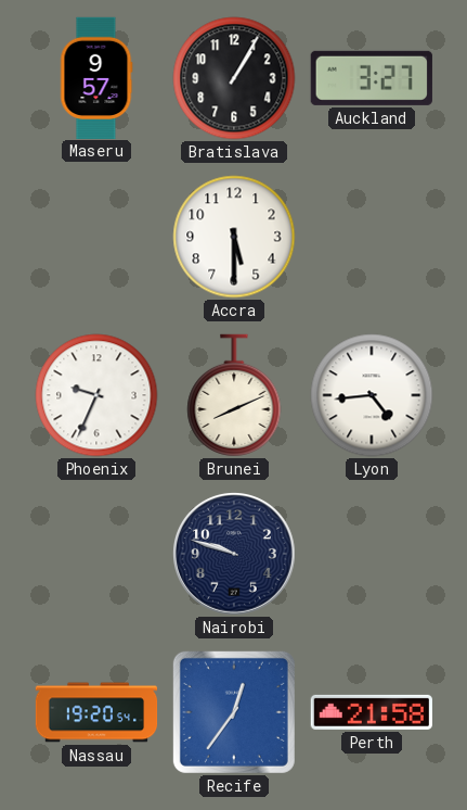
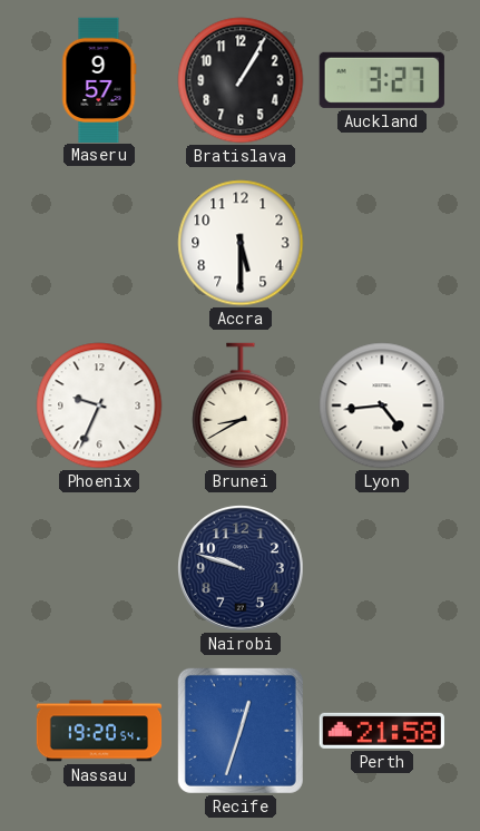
Brunei: 8:11 -> 8:40 (241, 405)
Recife: 12:36 -> 12:33 (241, 731)
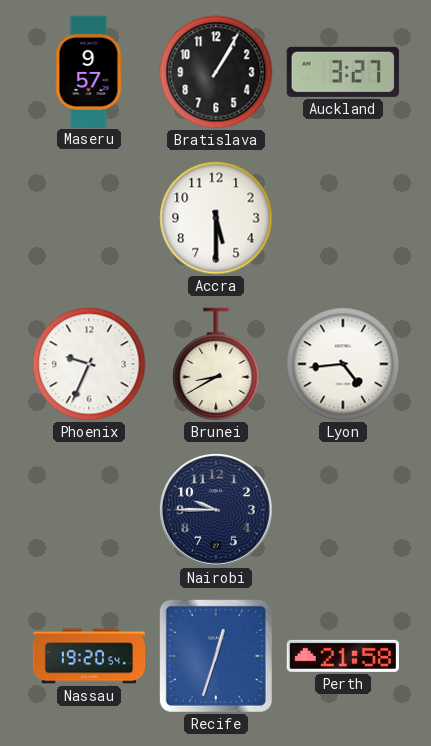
Nairobi: 9:48 -> 9:45 (217, 511)
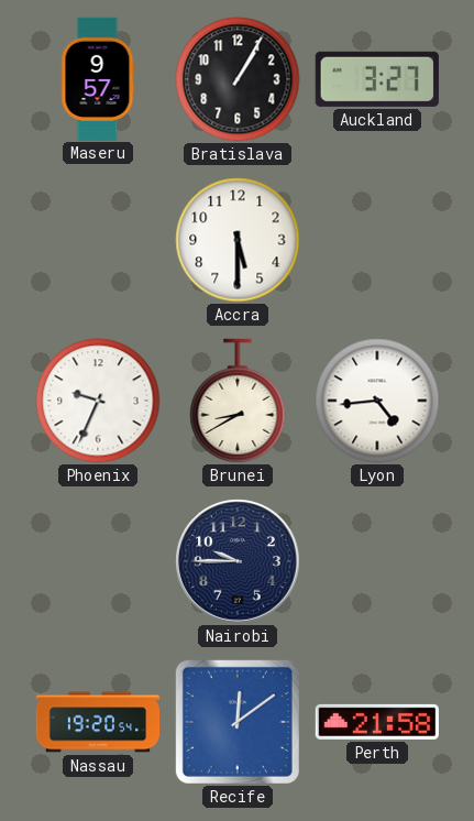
Recife: 12:33 -> 12:09 (238, 722)
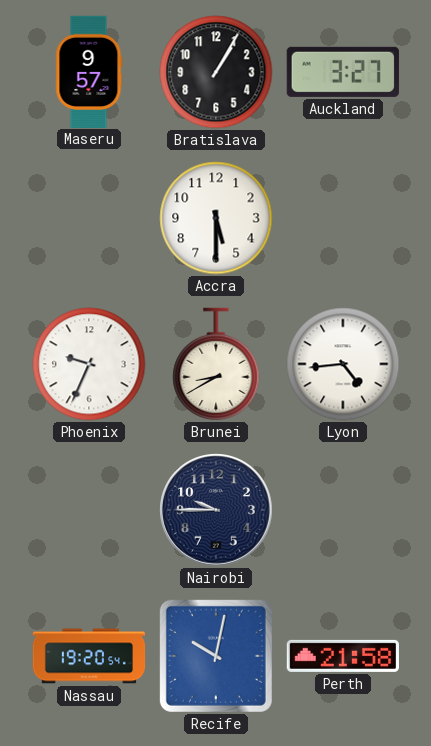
Recife: 12:09 -> 10:02 (216, 656)
